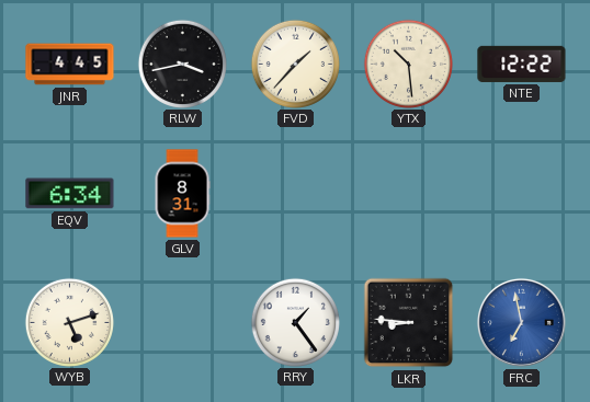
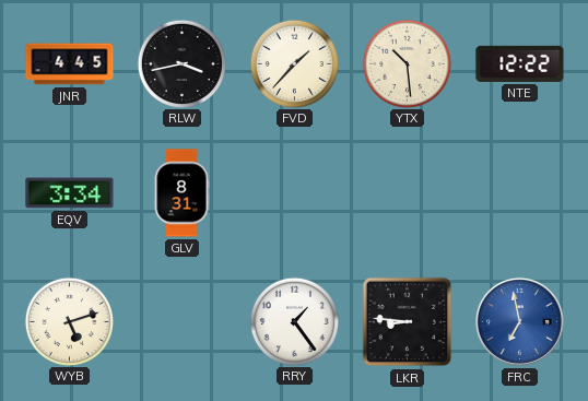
EQV: 6:34 -> 3:34 (70, 193)
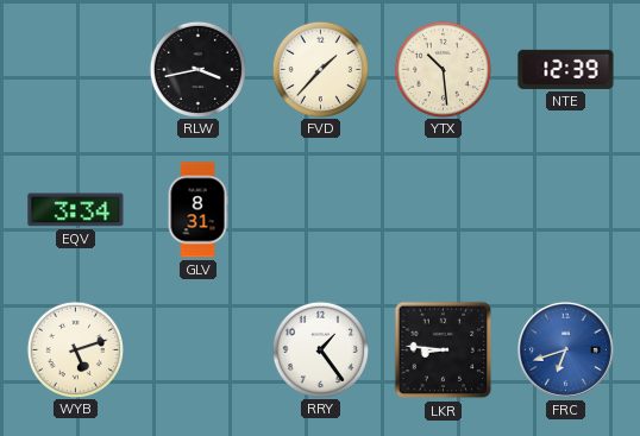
JNR: 4:45 -> none (70, 64)
NTE: 12:22 -> 12:39 (566, 69)
FRC: 6:58 -> 6:42 (565, 349)
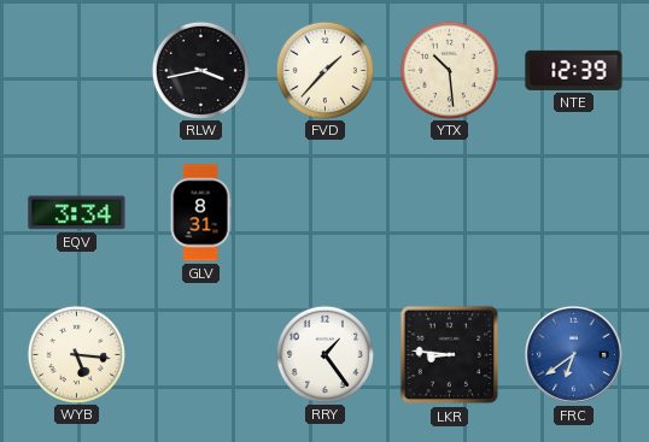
WYB: 5:12 -> 5:16 (76, 354)
FRC: 6:42 -> 6:39 (573, 354)
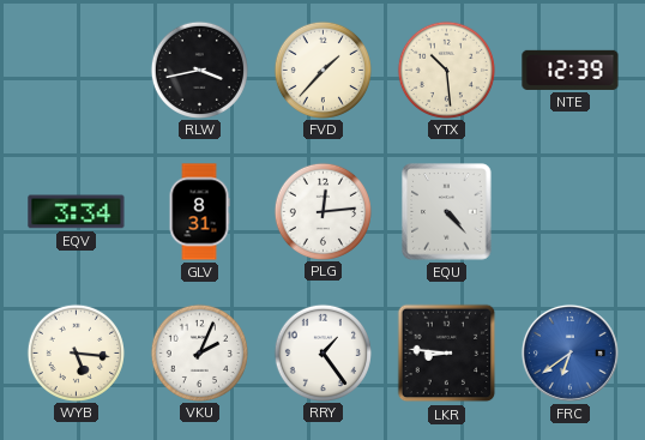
PLG: none -> 12:14 (322, 211)
EQU: none -> 4:23 (447, 212)
VKU: none -> 2:04 (199, 352)
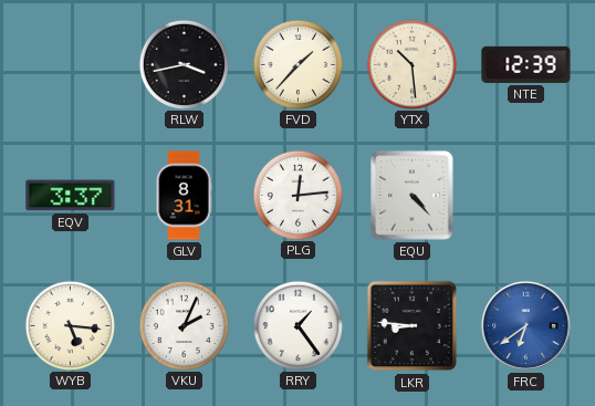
EQV: 3:34 -> 3:37 (71, 196)
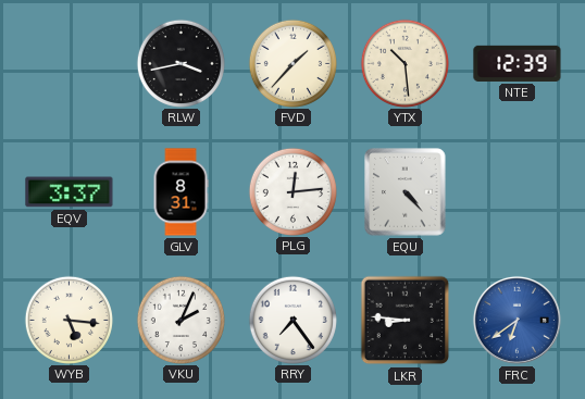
RRY: 1:24 -> 7:24 (292, 320)
